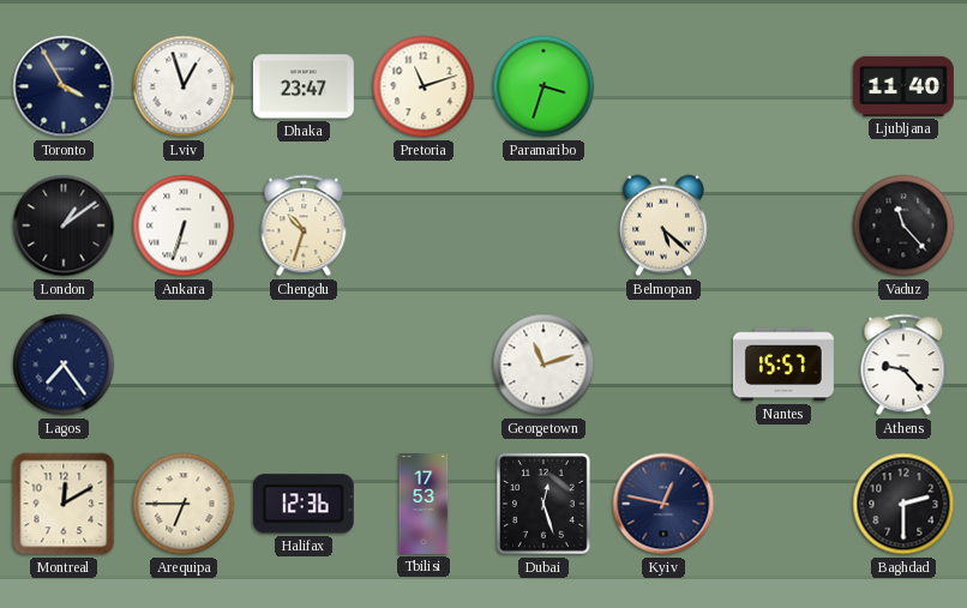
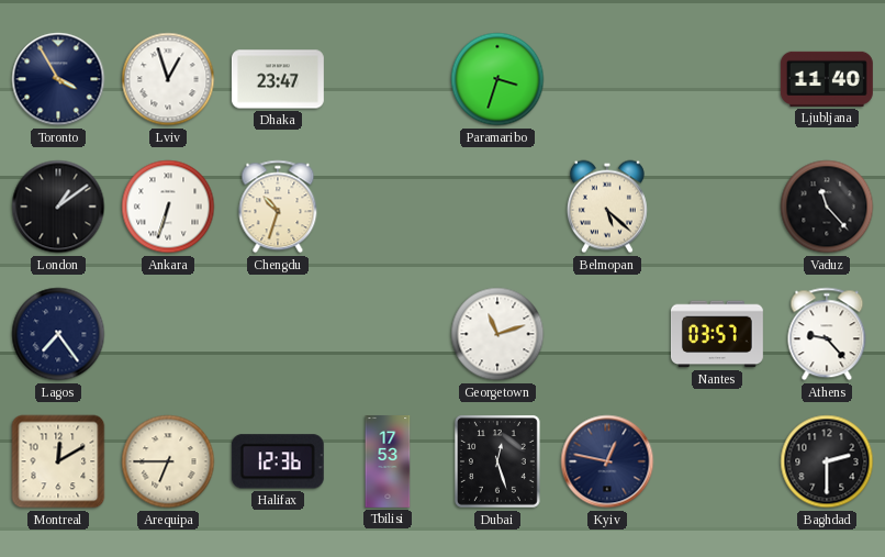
Pretoria: 11:12 -> none (424, 86)
Nantes: 15:57 -> 03:57 (717, 334)
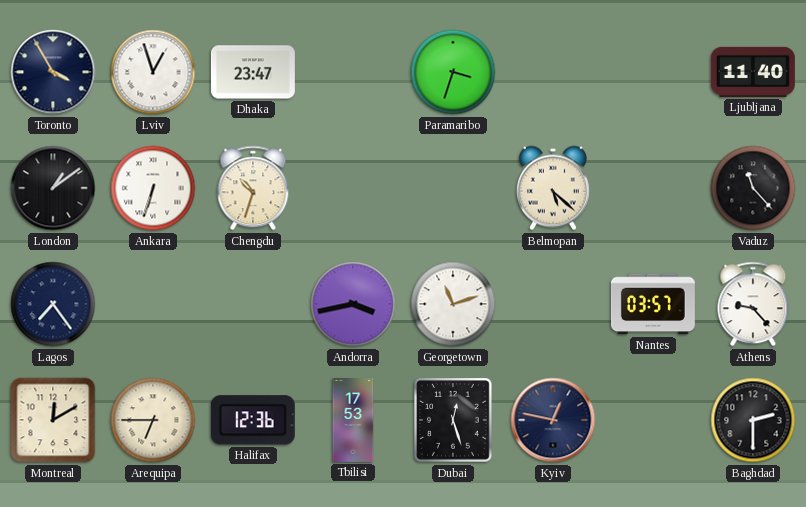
Andorra: none -> 3:43 (353, 304)
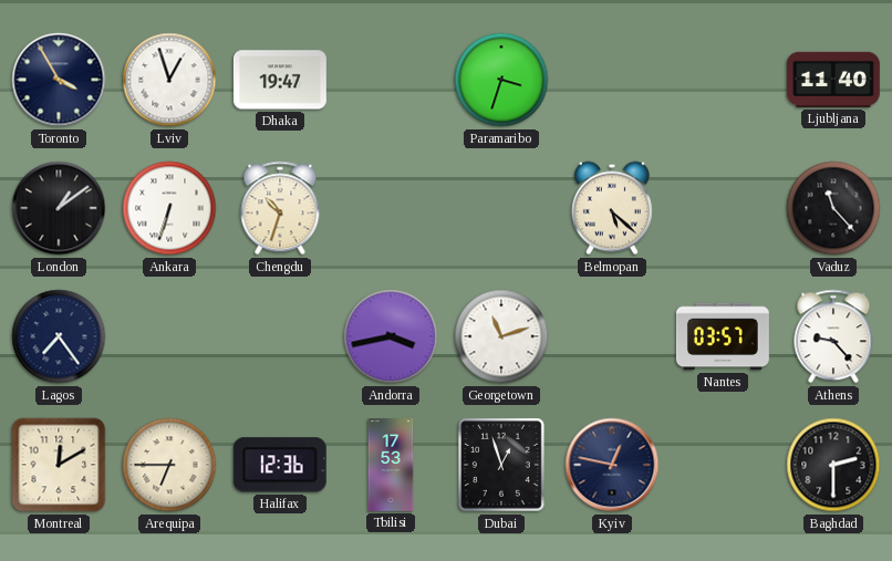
Dhaka: 23:47 -> 19:47 (280, 80)
Dubai: 12:27 -> 12:57 (502, 466)
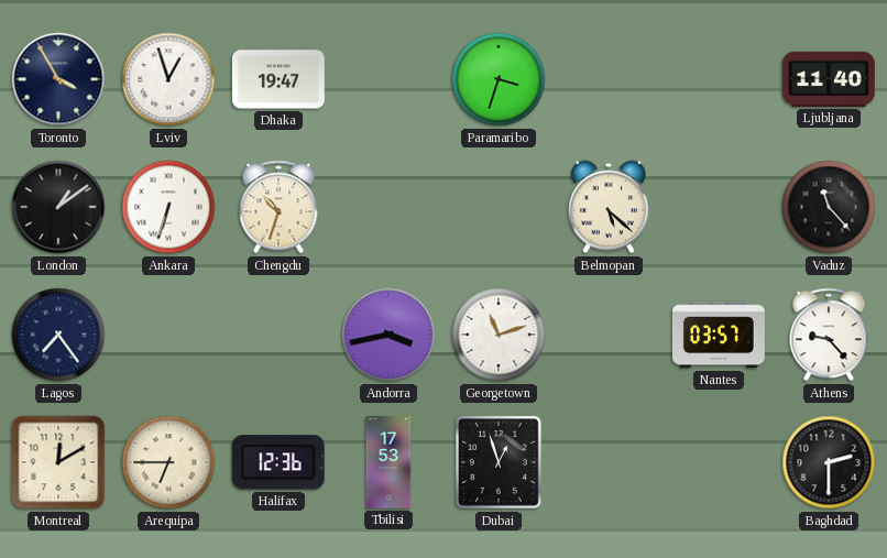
Kyiv: 12:47 -> none (612, 465)
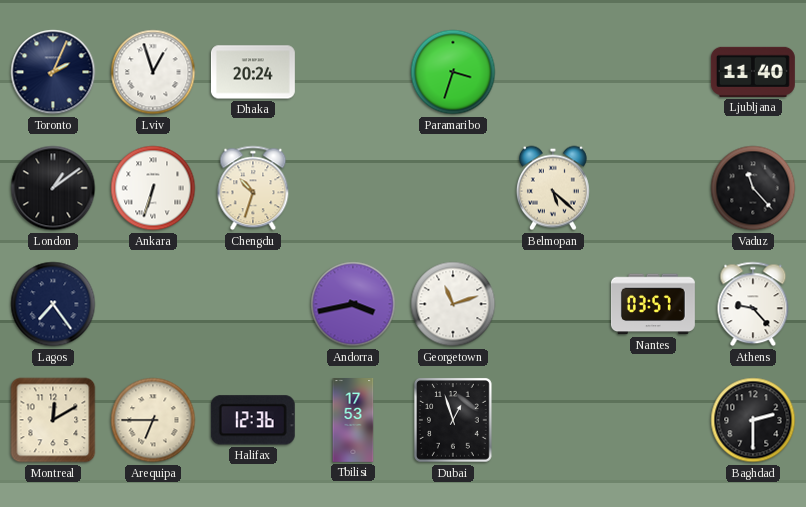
Toronto: 3:55 -> 2:04 (53, 72)
Dhaka: 19:47 -> 20:24 (253, 72)
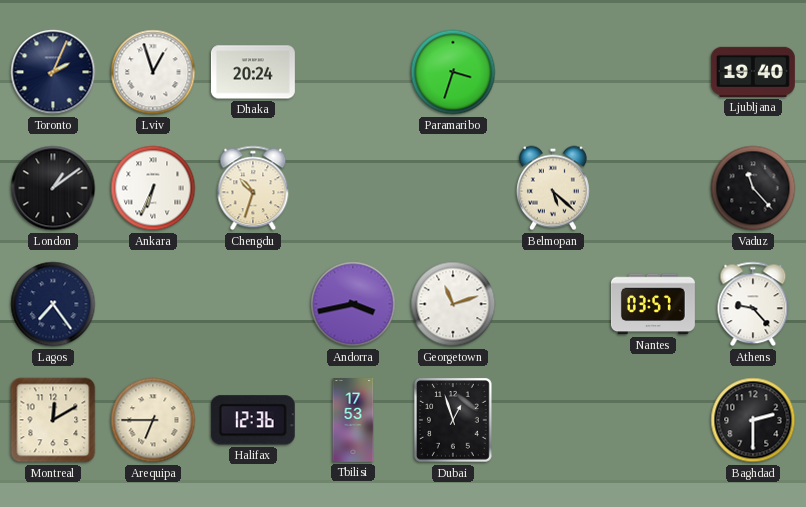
Ljubljana: 11:40 -> 19:40 (753, 72)
Ankara: 6:33 -> 6:34 (153, 188)
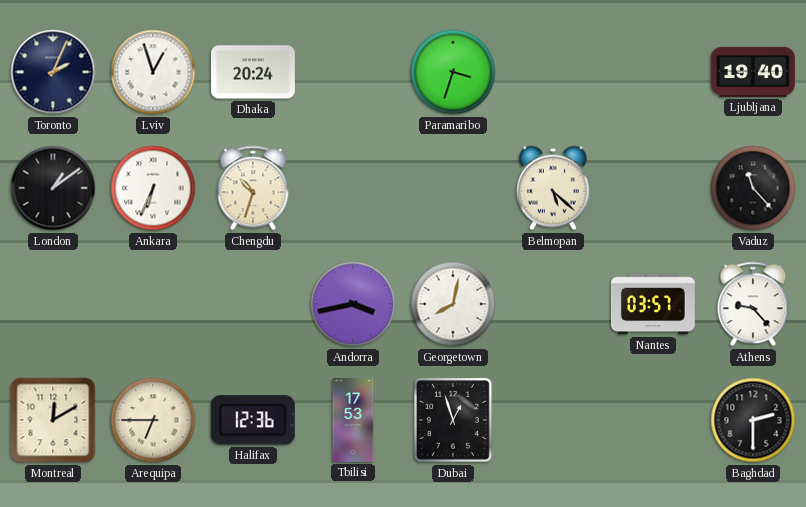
Lagos: 7:24 -> none (53, 304)
Georgetown: 11:12 -> 8:02 (453, 304)
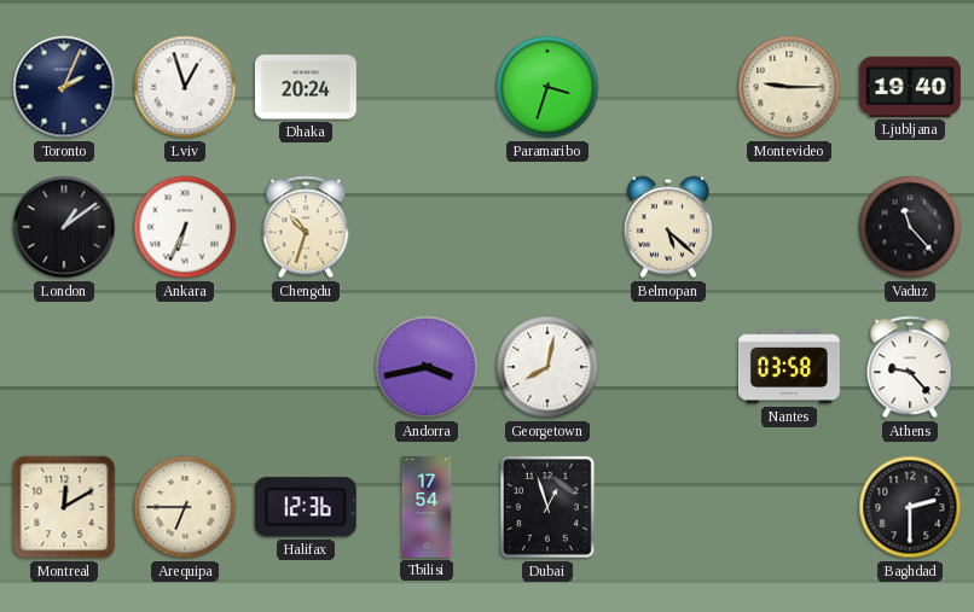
Montevideo: none -> 9:15 (789, 87)
Nantes: 03:57 -> 03:58 (789, 367)
Tbilisi: 17:53 -> 17:54 (427, 508)
